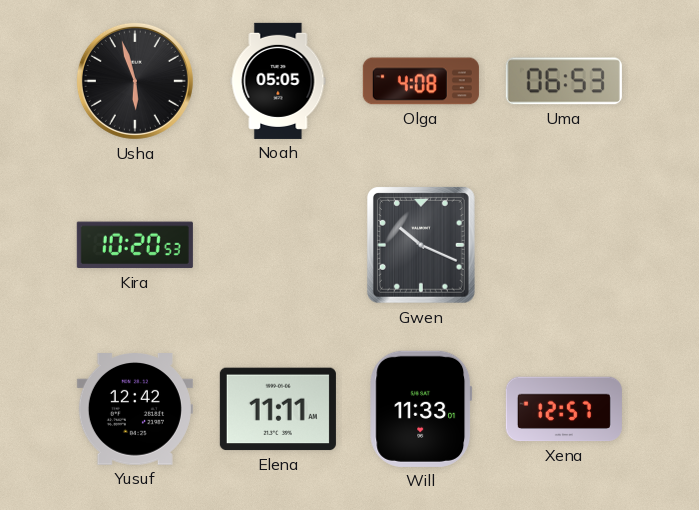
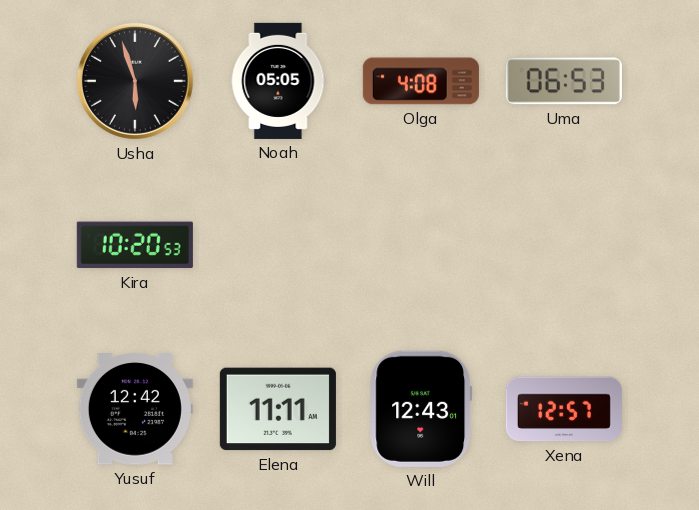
Gwen: 10:19 -> none (421, 246)
Will: 11:33 -> 12:43 (421, 409)
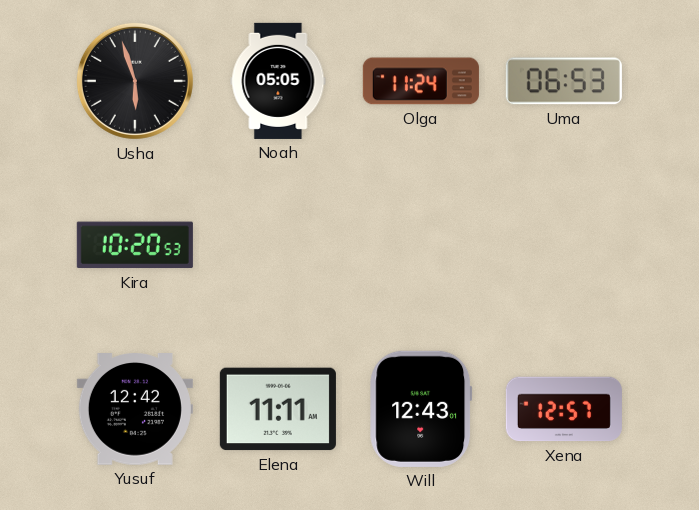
Olga: 4:08 -> 11:24 (421, 81)
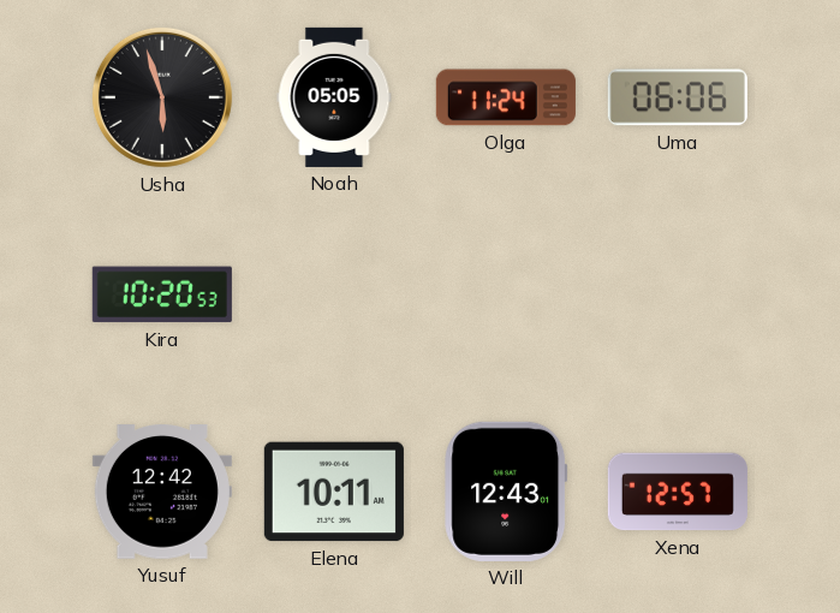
Uma: 06:53 -> 06:06 (678, 97)
Elena: 11:11 -> 10:11 (334, 492)
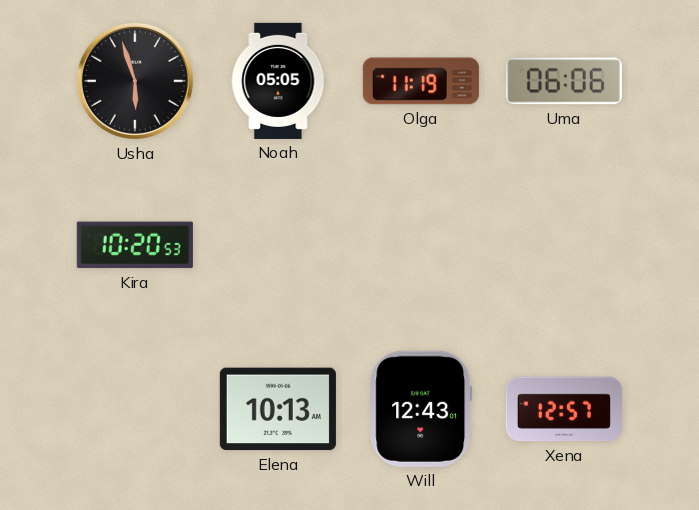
Olga: 11:24 -> 11:19 (421, 81)
Yusuf: 12:42 -> none (162, 492)
Elena: 10:11 -> 10:13 (278, 409)
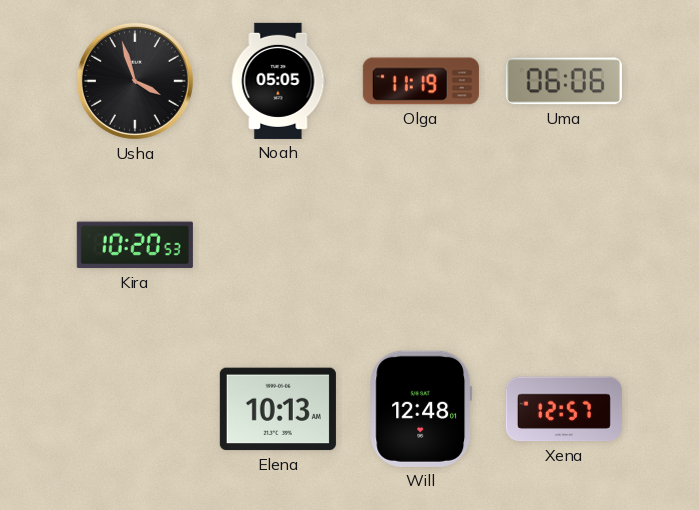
Usha: 5:57 -> 3:57 (135, 81)
Will: 12:43 -> 12:48 (421, 409)
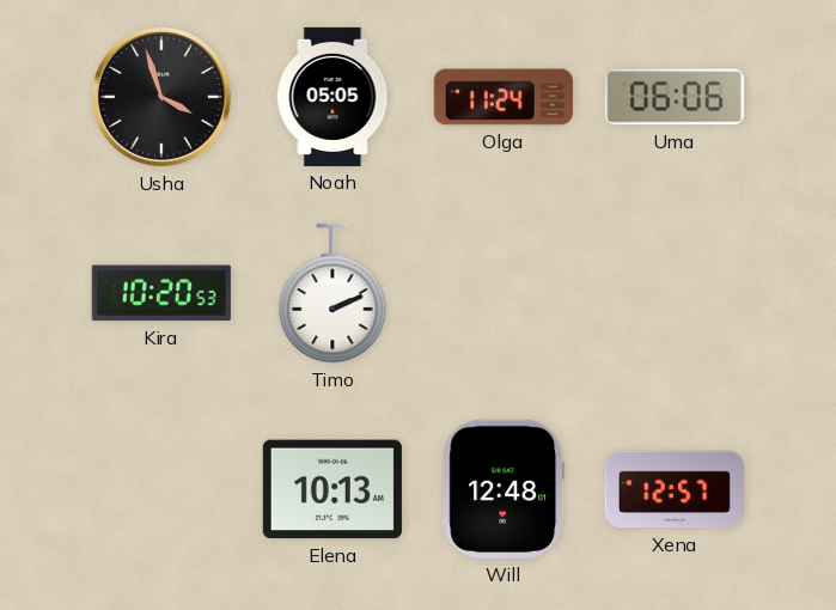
Olga: 11:19 -> 11:24 (504, 97)
Timo: none -> 2:11 (332, 293)
